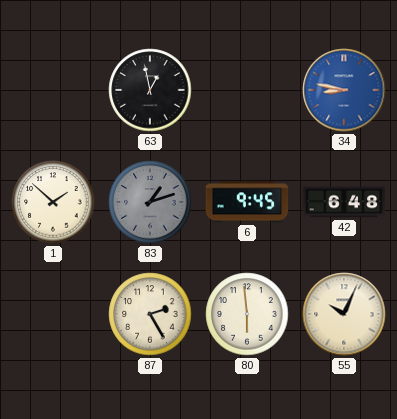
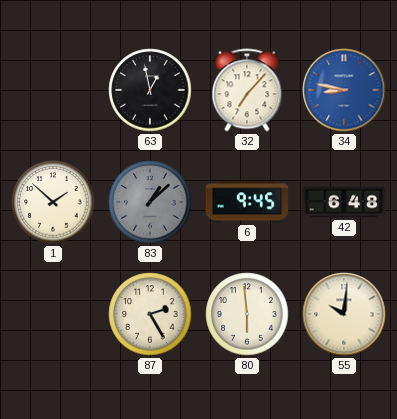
32: none -> 7:07 (247, 90)
83: 1:12 -> 1:08 (150, 202)
55: 10:04 -> 10:01 (344, 314)
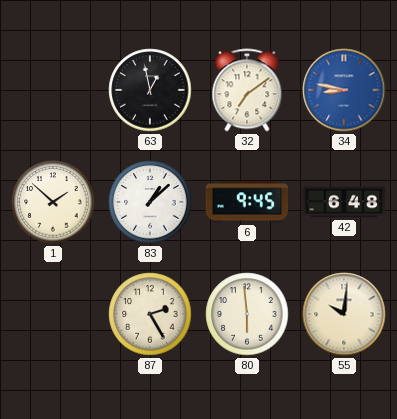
32: 7:07 -> 7:09 (247, 90)
83 dial: grey -> white (150, 202)
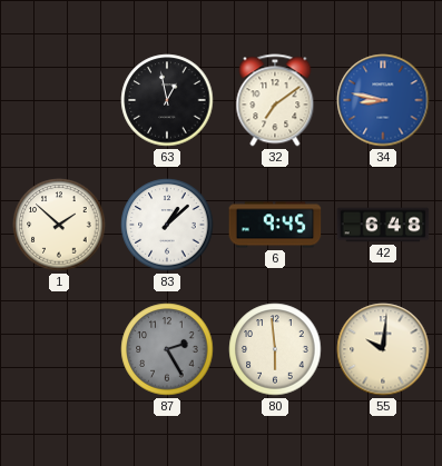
87 dial: cream -> grey (167, 349)
